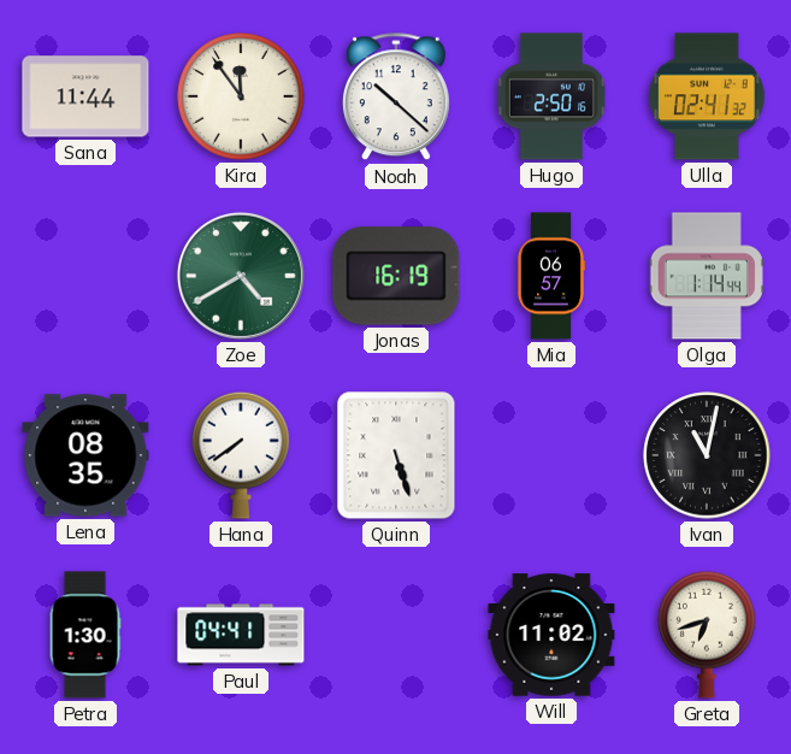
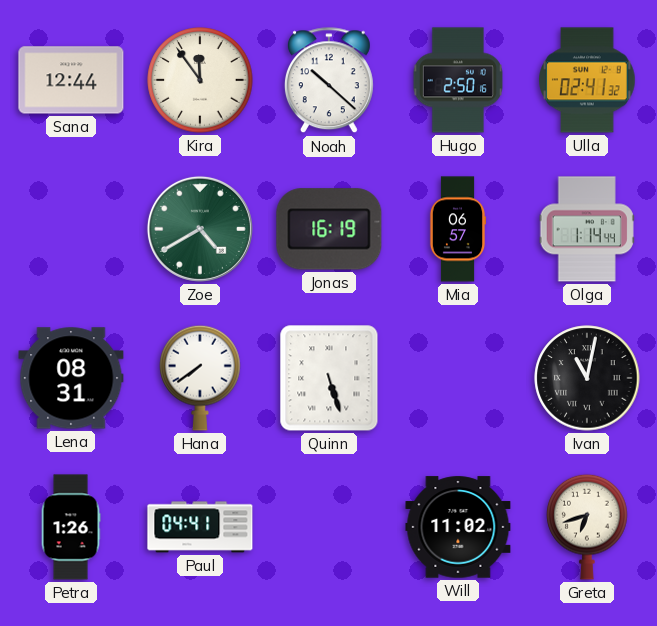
Sana: 11:44 -> 12:44 (71, 80)
Lena: 08:35 -> 08:31 (71, 378)
Petra: 1:30 -> 1:26 (71, 527)
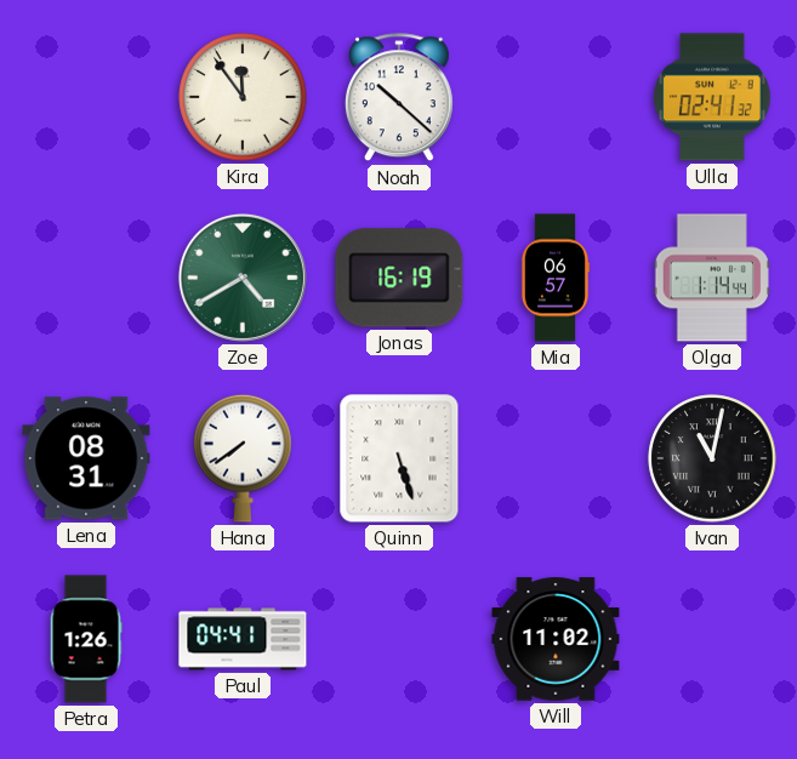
Sana: 12:44 -> none (71, 80)
Hugo: 2:50 -> none (458, 80)
Greta: 6:42 -> none (587, 527)
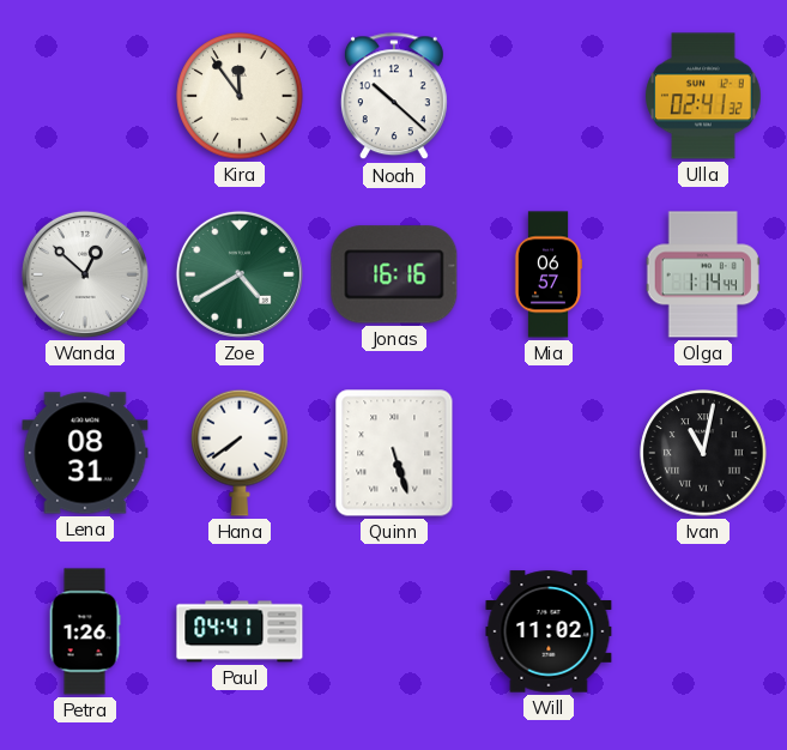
Wanda: none -> 12:52 (85, 274)
Jonas: 16:19 -> 16:16 (394, 274)
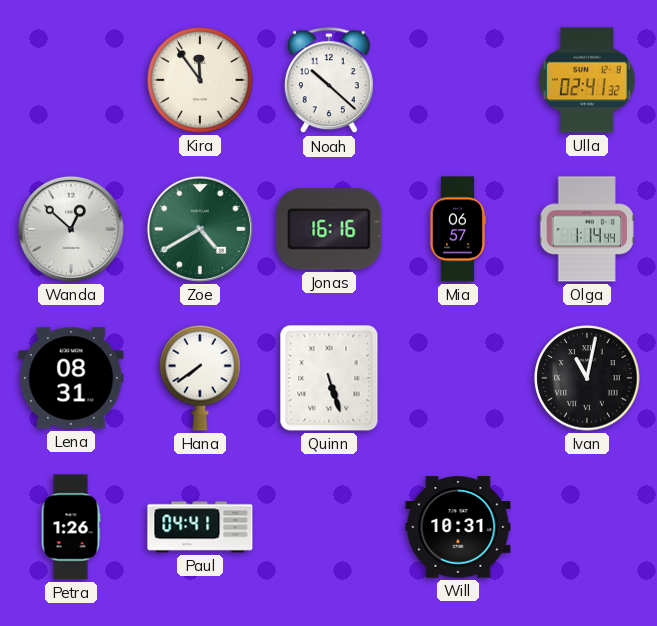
Will: 11:02 -> 10:31 (458, 527)
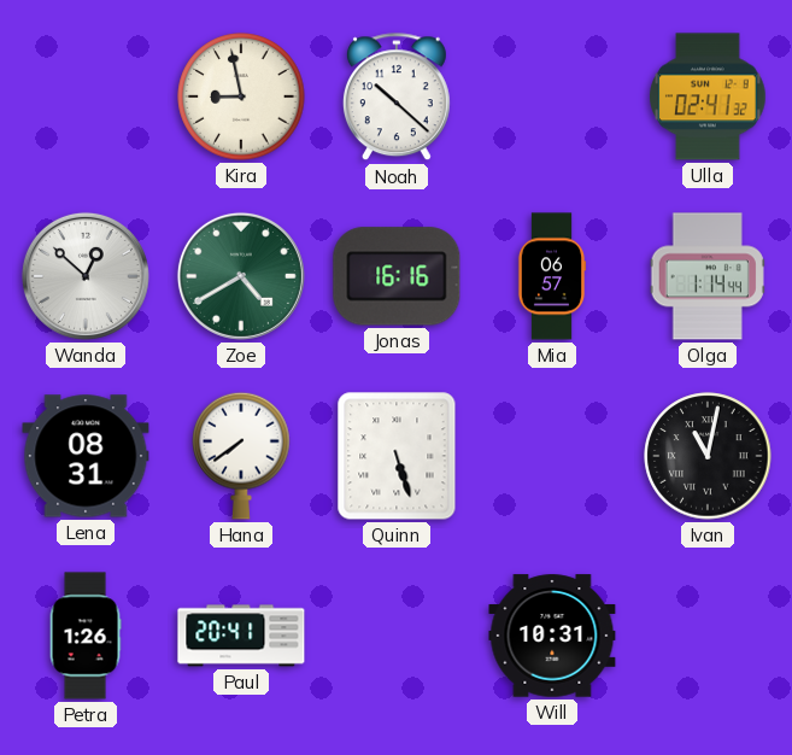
Kira: 11:54 -> 8:58 (241, 96)
Paul: 04:41 -> 20:41 (241, 636)
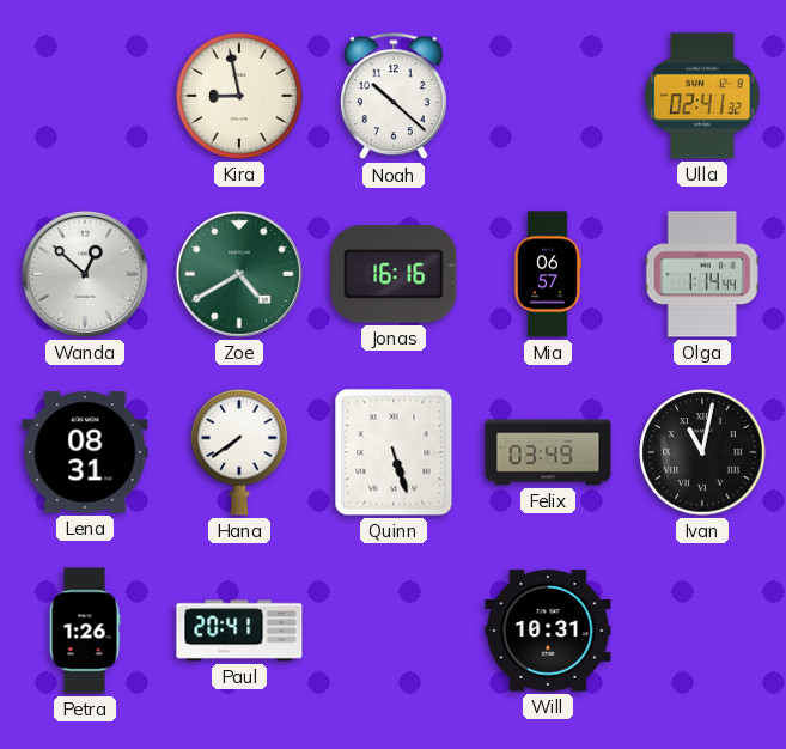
Felix: none -> 03:49 (548, 452)
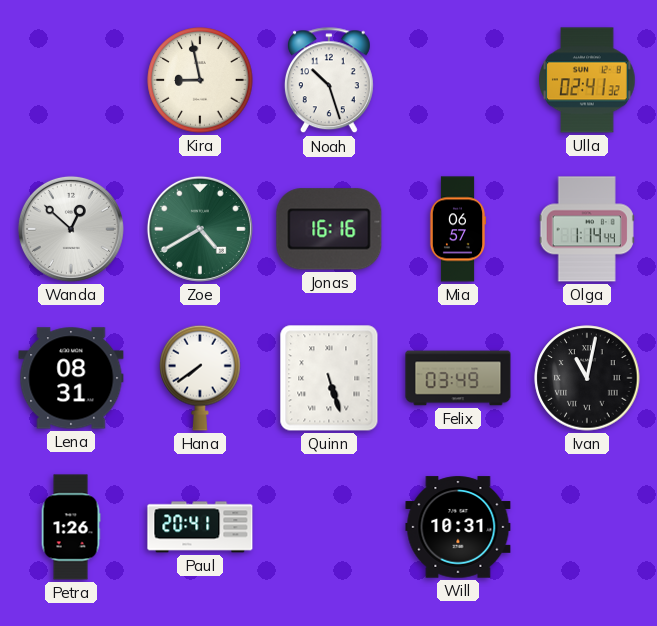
Noah: 10:22 -> 10:27 (329, 81)
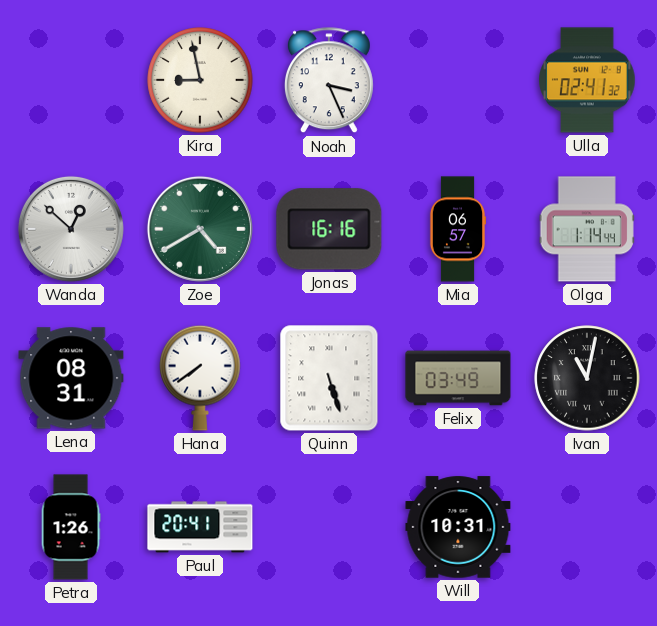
Noah: 10:27 -> 3:26 (329, 81)
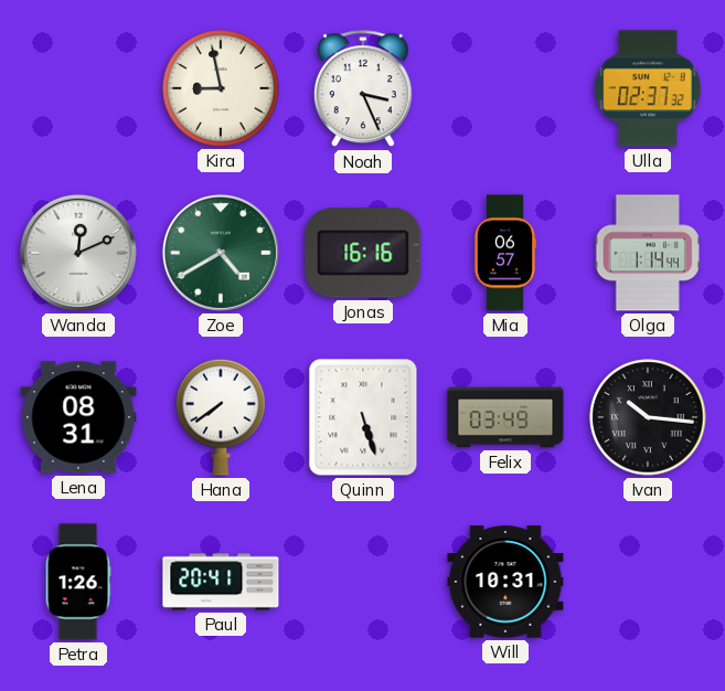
Ulla: 02:41 -> 02:37 (648, 88)
Wanda: 12:52 -> 12:11 (78, 253)
Ivan: 11:02 -> 10:16 (648, 417)
